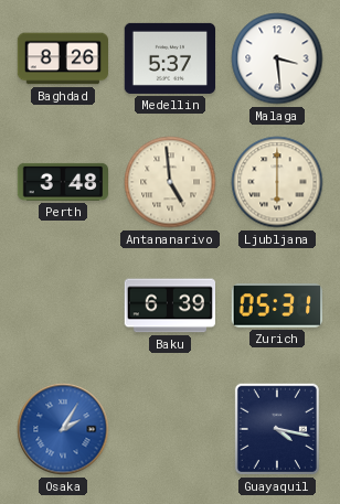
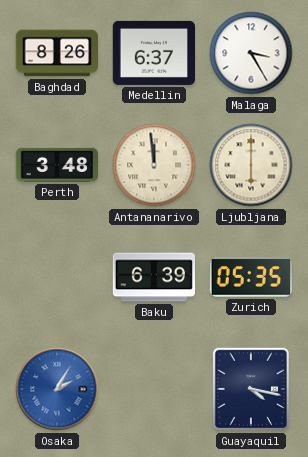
Medellin: 5:37 -> 6:37 (153, 53)
Malaga: 3:29 -> 3:25 (251, 53)
Antananarivo: 4:59 -> 11:59 (154, 165)
Zurich: 05:31 -> 05:35 (250, 277)
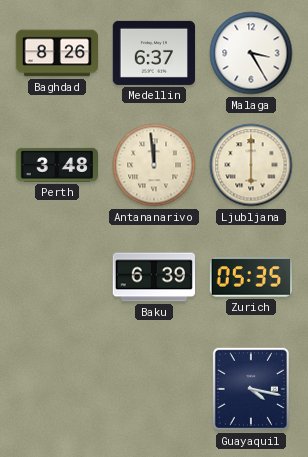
Osaka: 2:05 -> none (57, 389)
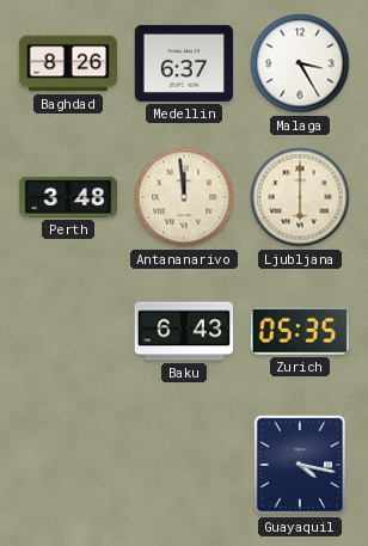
Baku: 6:39 -> 6:43 (183, 331)
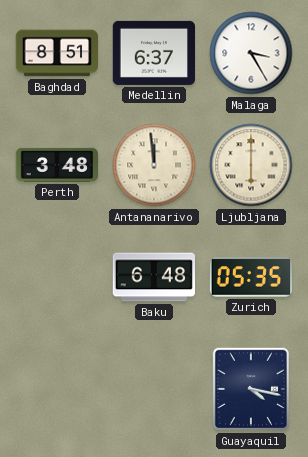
Baghdad: 8:26 -> 8:51 (57, 53)
Baku: 6:43 -> 6:48 (153, 277)
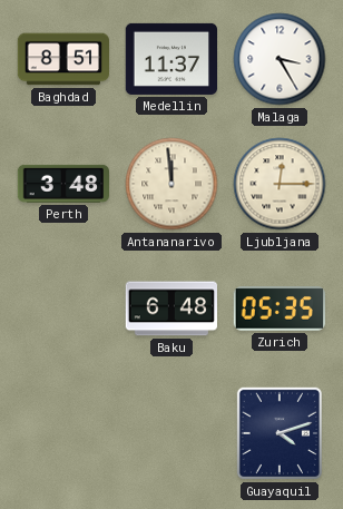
Medellin: 6:37 -> 11:37 (170, 59)
Ljubljana: 6:00 -> 12:15 (280, 184)
Guayaquil: 4:17 -> 4:12 (280, 433)
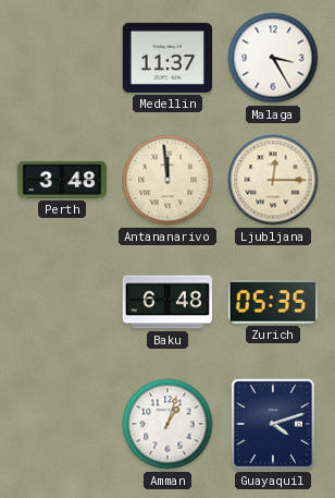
Baghdad: 8:51 -> none (63, 59)
Amman: none -> 1:03 (167, 424)
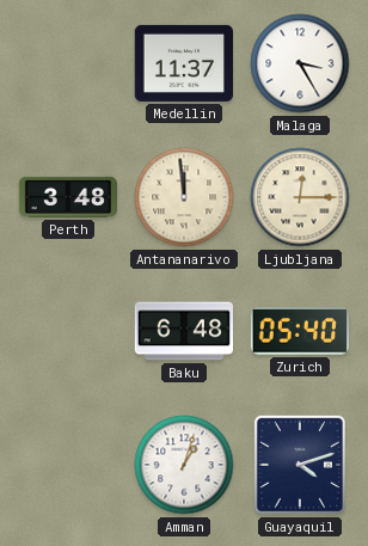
Zurich: 05:35 -> 05:40 (299, 331)
